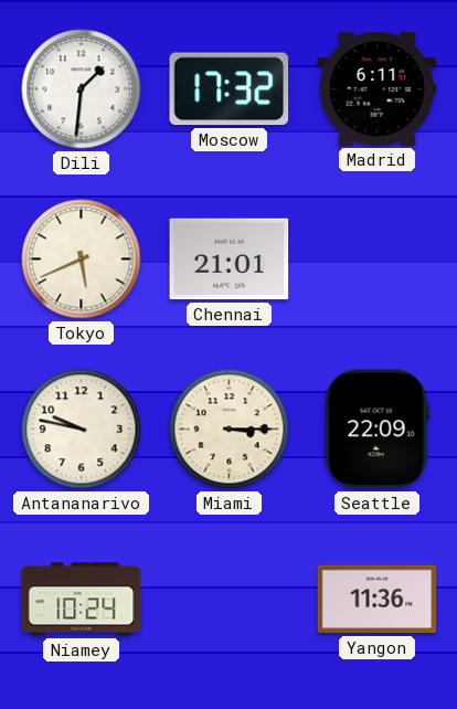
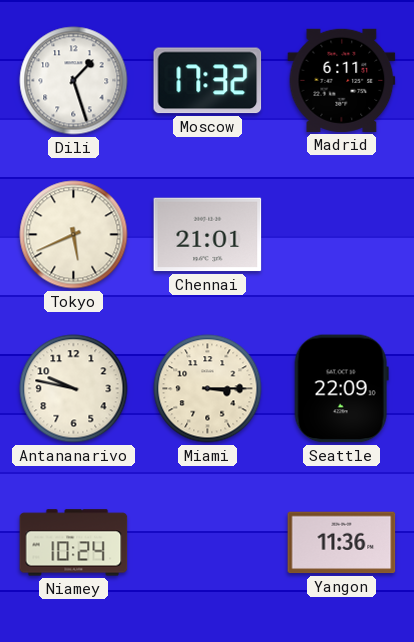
Dili: 1:31 -> 1:27 (74, 81)
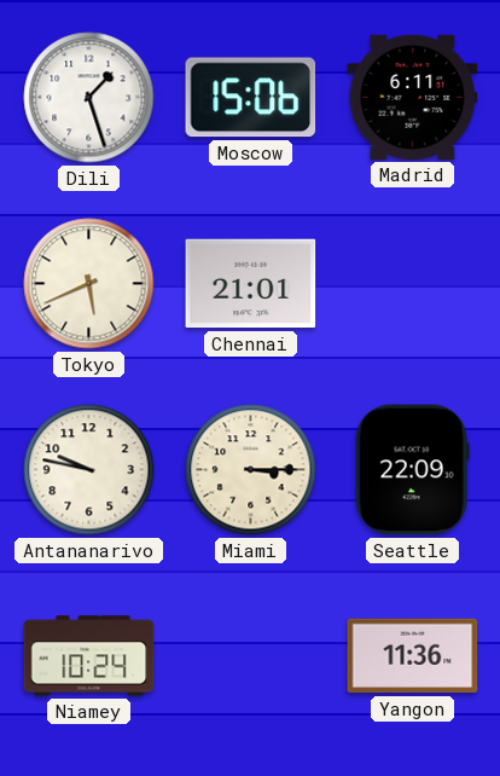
Moscow: 17:32 -> 15:06 (251, 98)
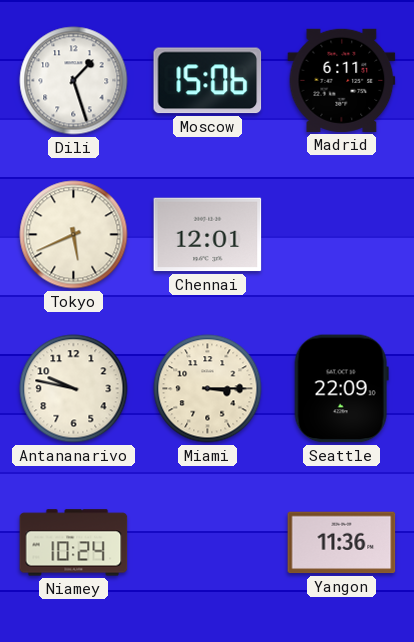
Chennai: 21:01 -> 12:01 (208, 235)
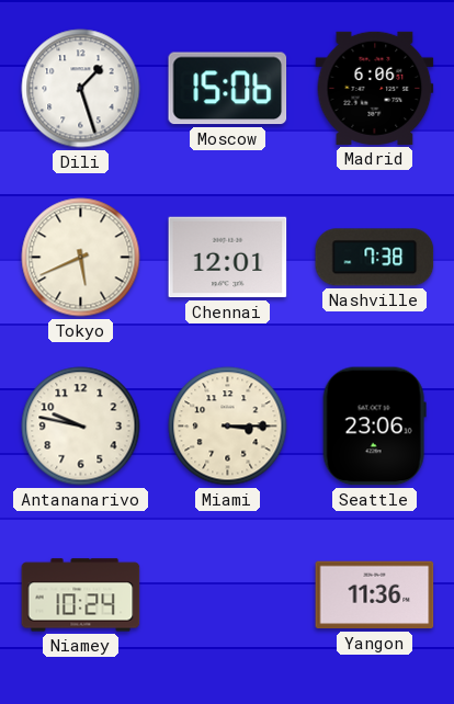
Madrid: 6:11 -> 6:06 (375, 88)
Nashville: none -> 7:38 (375, 258)
Seattle: 22:09 -> 23:06 (374, 427)
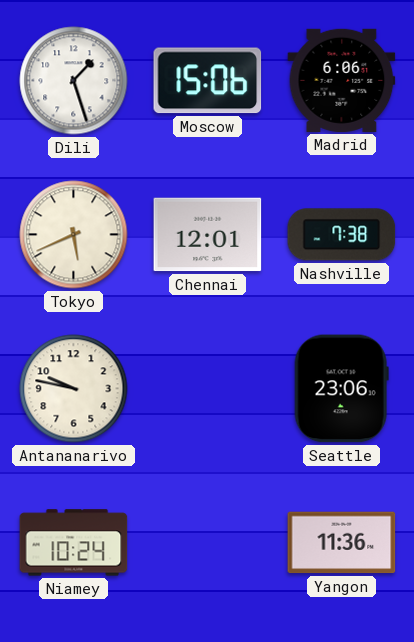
Miami: 3:15 -> none (228, 427)
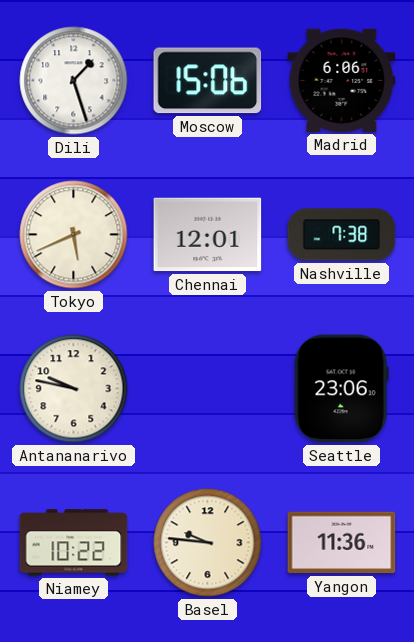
Niamey: 10:24 -> 10:22 (74, 543)
Basel: none -> 9:46 (208, 543)
